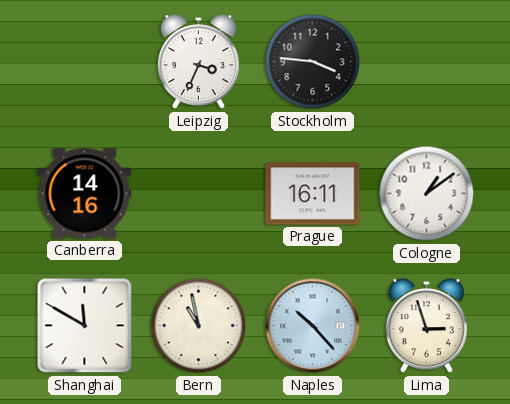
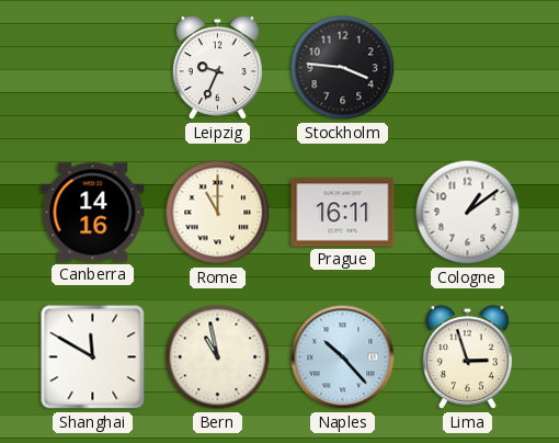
Leipzig: 3:34 -> 9:34 (217, 68)
Rome: none -> 11:00 (218, 213)
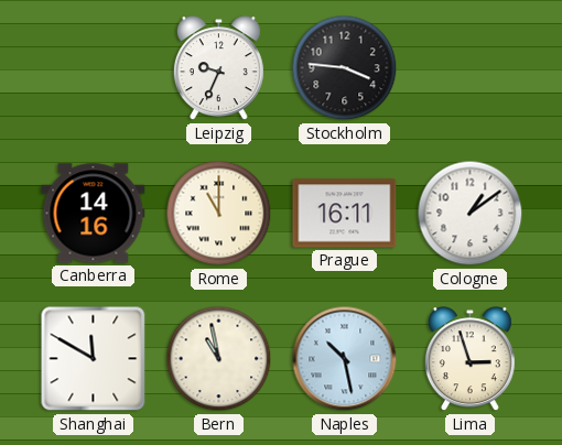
Naples: 10:23 -> 10:28 (345, 359)
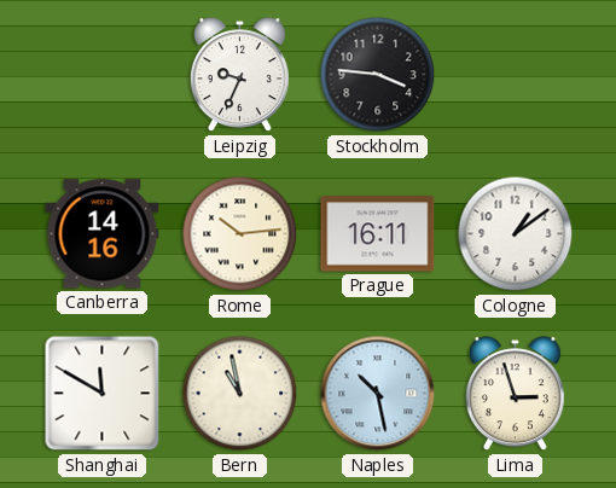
Rome: 11:00 -> 10:14 (240, 234)
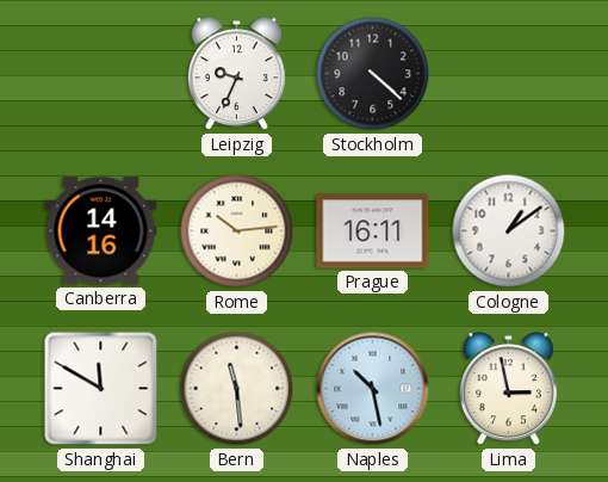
Stockholm: 3:46 -> 4:22 (373, 74)
Bern: 10:58 -> 11:29 (237, 389)
Lima: 2:57 -> 2:58 (508, 389)
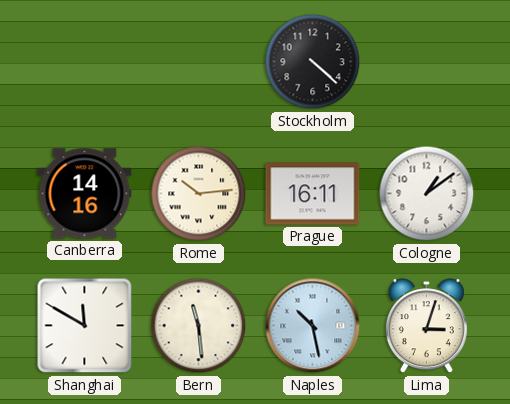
Leipzig: 9:34 -> none (236, 74)
Lima: 2:58 -> 3:03 (426, 326)
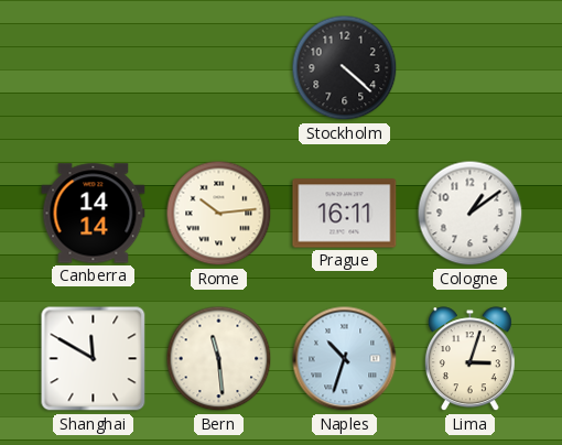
Canberra: 14:16 -> 14:14 (94, 214)
Naples: 10:28 -> 10:33 (345, 359)
